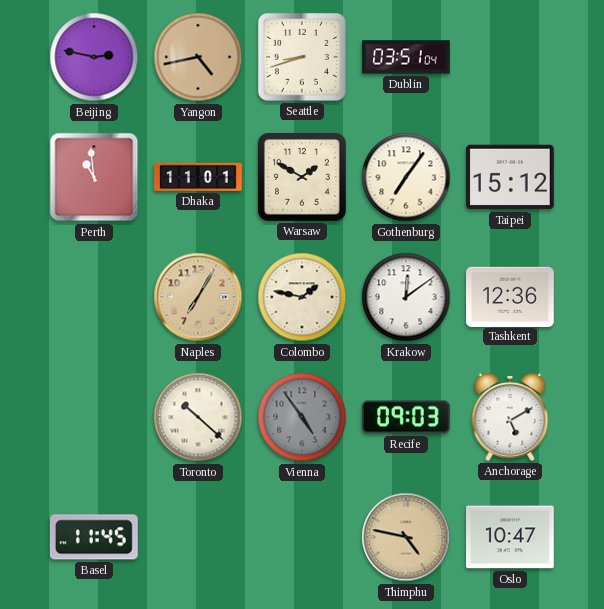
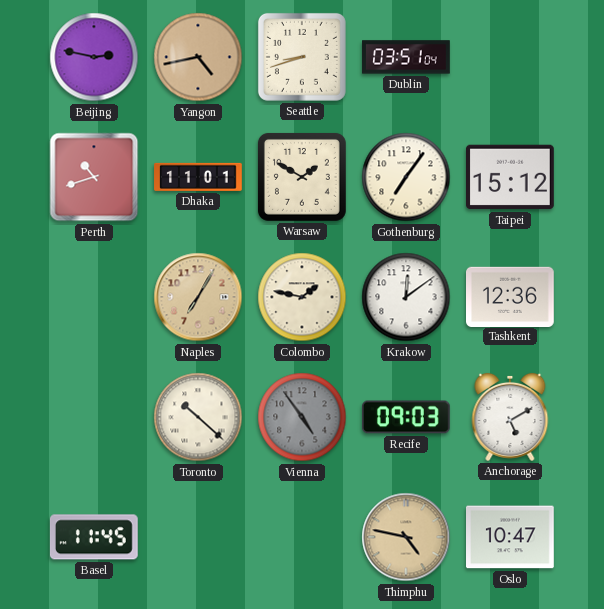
Perth: 10:59 -> 10:42 (94, 177)
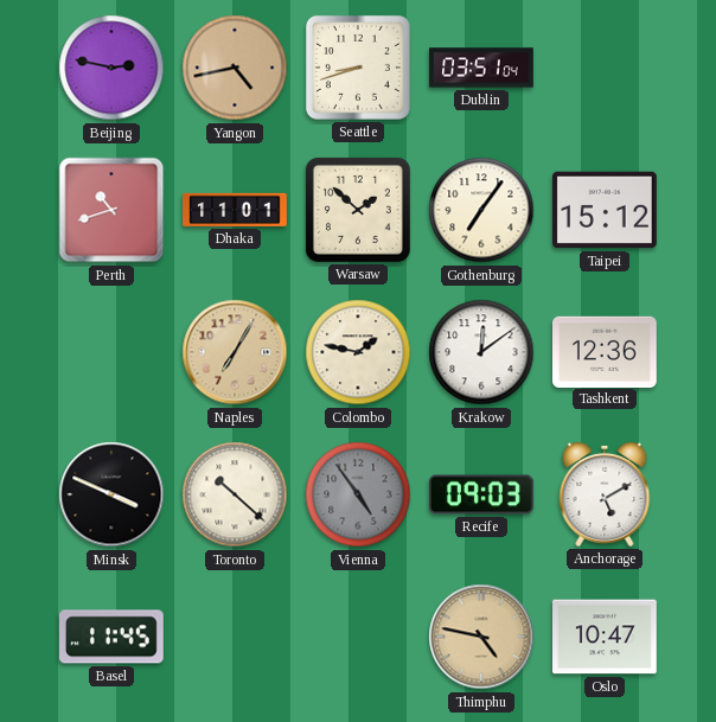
Warsaw: 1:50 -> 1:52 (358, 210)
Minsk: none -> 3:49 (111, 494)
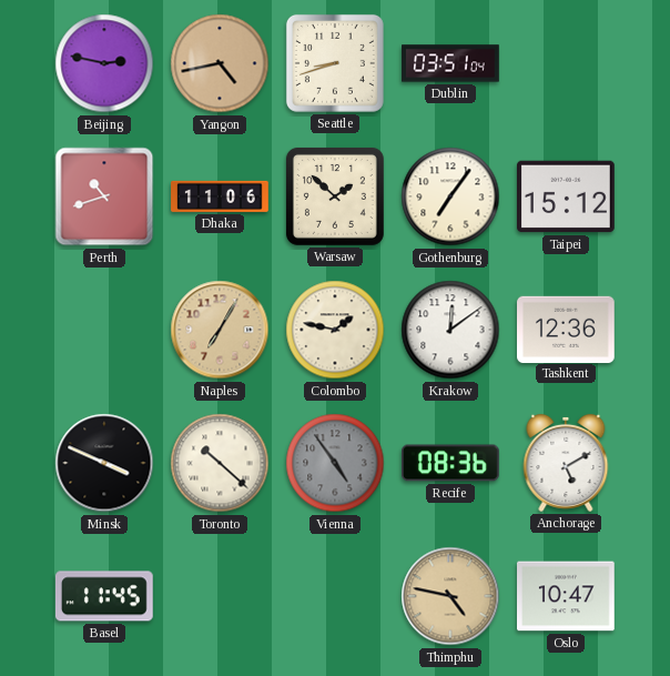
Dhaka: 11:01 -> 11:06 (220, 196)
Recife: 09:03 -> 08:36 (451, 463)
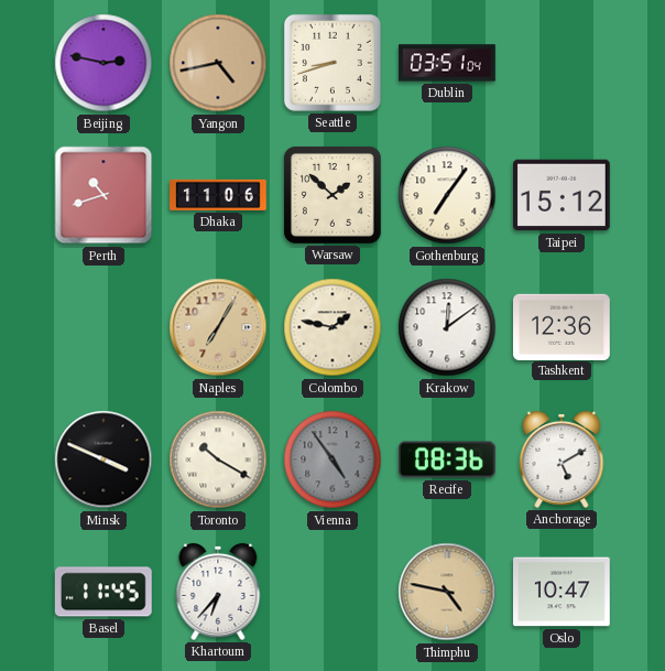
Toronto: 10:22 -> 10:20 (218, 459)
Khartoum: none -> 6:37 (218, 592)
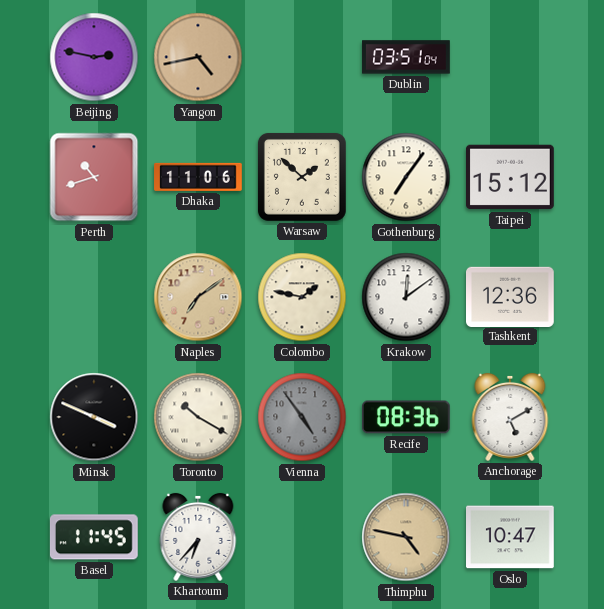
Seattle: 8:42 -> none (332, 63)
Naples: 7:05 -> 7:09 (198, 297)
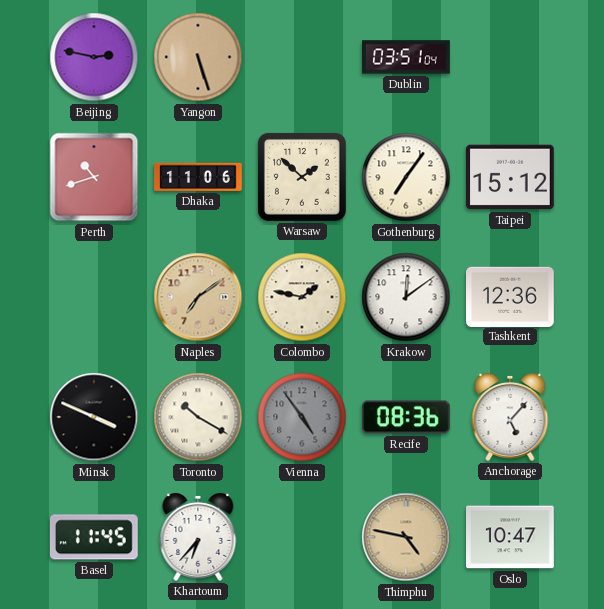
Yangon: 4:43 -> 5:27 (198, 57)
Anchorage: 5:10 -> 5:07 (510, 417)
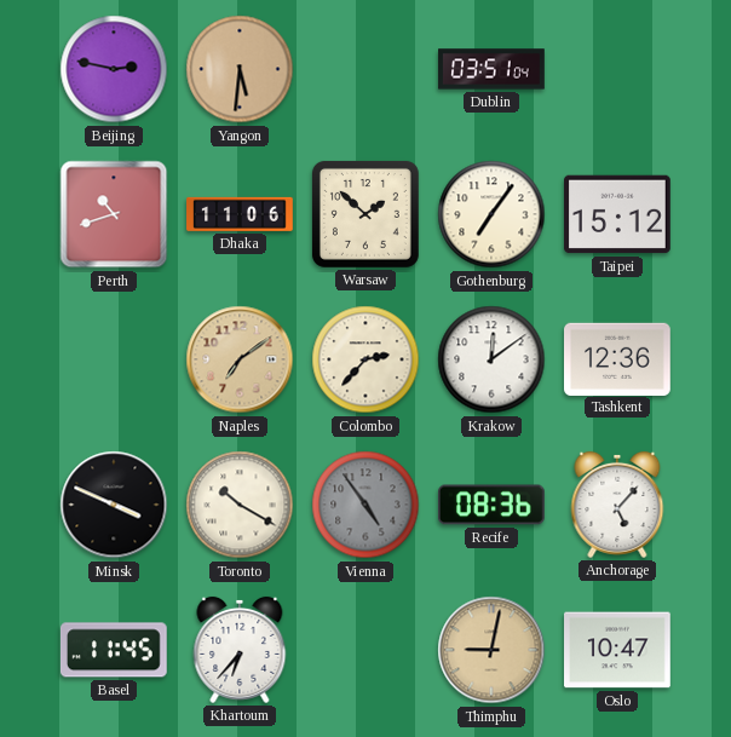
Yangon: 5:27 -> 5:31 (240, 69)
Colombo: 1:47 -> 2:37 (365, 359)
Thimphu: 4:47 -> 9:02 (491, 650)
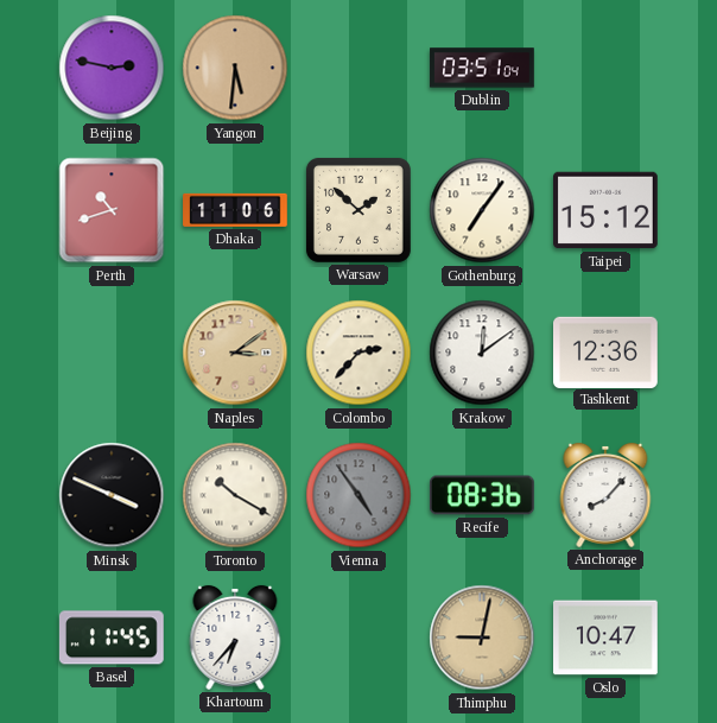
Naples: 7:09 -> 3:09 (235, 353)
Anchorage: 5:07 -> 8:07 (605, 495)
